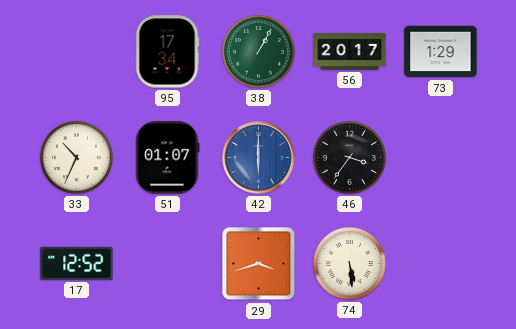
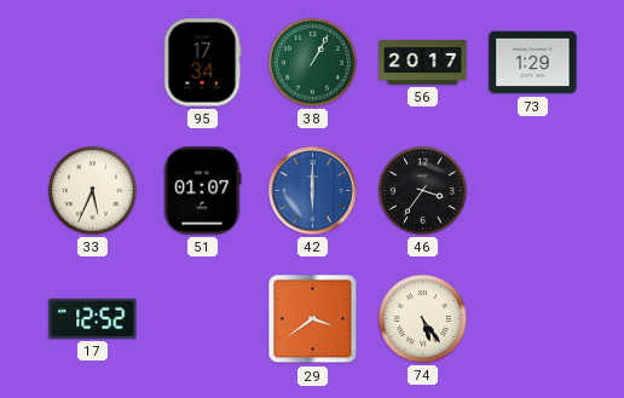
33: 10:34 -> 5:34 (92, 190)
29: 3:42 -> 3:39 (313, 319)
74: 5:29 -> 5:24 (422, 318)
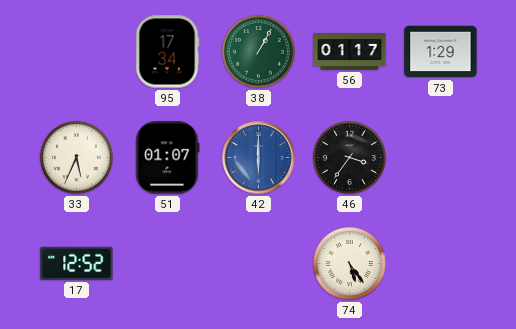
56: 20:17 -> 01:17 (350, 52)
29: 3:39 -> none (313, 319)
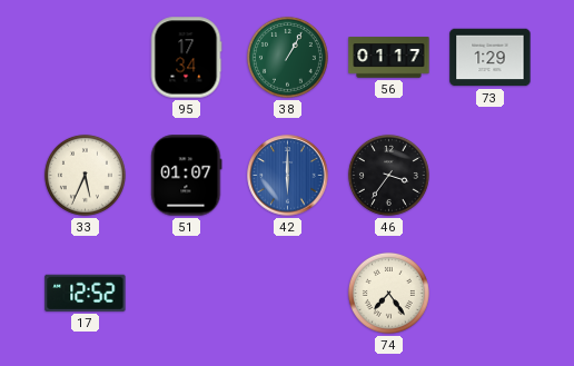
74: 5:24 -> 7:24 (388, 293)
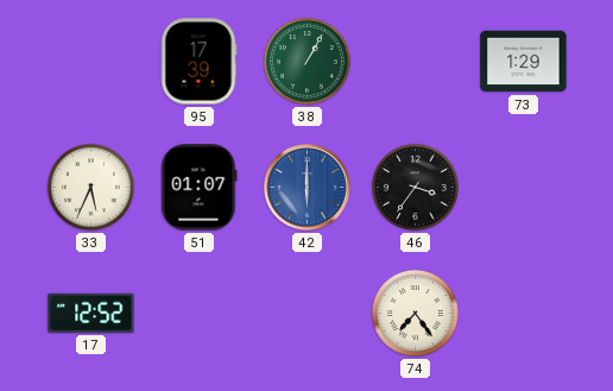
95: 17:34 -> 17:39 (198, 62)
56: 01:17 -> none (389, 58)
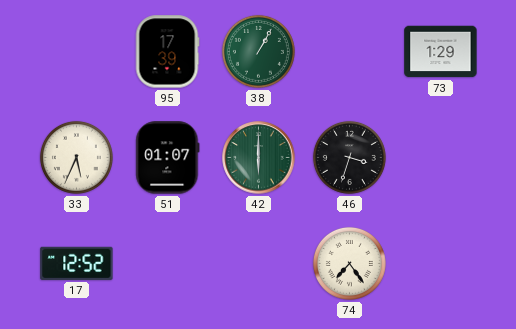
42 dial: blue -> green (259, 158)
46: 3:36 -> 3:33 (349, 157)
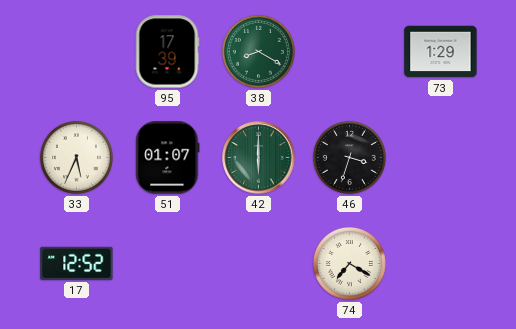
38: 1:05 -> 8:20 (258, 51)
74: 7:24 -> 7:20 (349, 263)
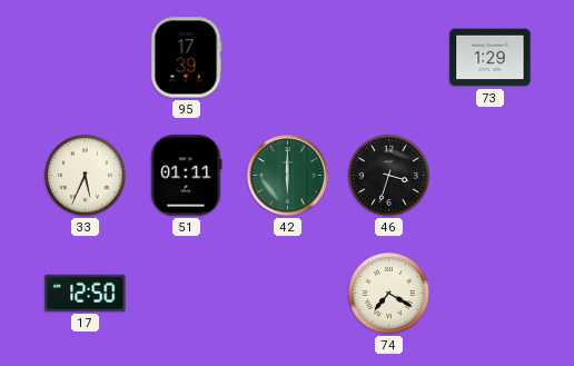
38: 8:20 -> none (258, 51)
51: 01:07 -> 01:11 (187, 176)
17: 12:52 -> 12:50 (86, 293)
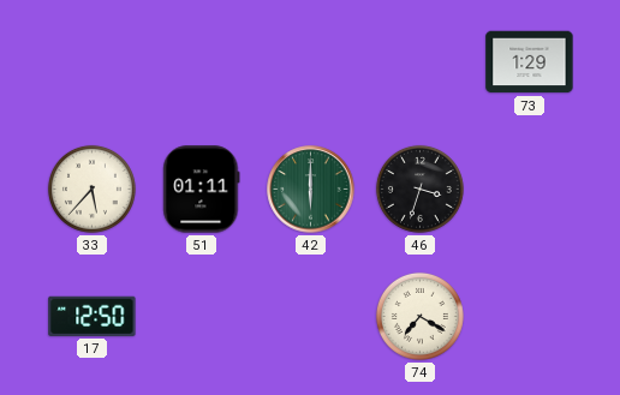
95: 17:39 -> none (186, 58)
33: 5:34 -> 5:37 (91, 188)
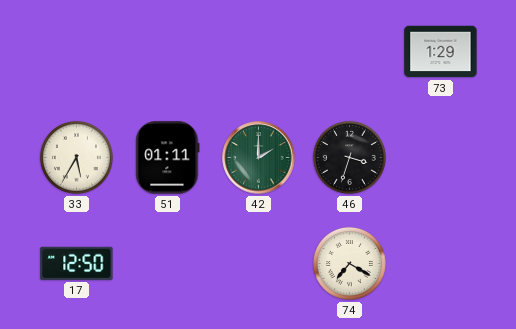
33: 5:37 -> 5:35 (76, 157)
42: 6:00 -> 2:00 (259, 158)
